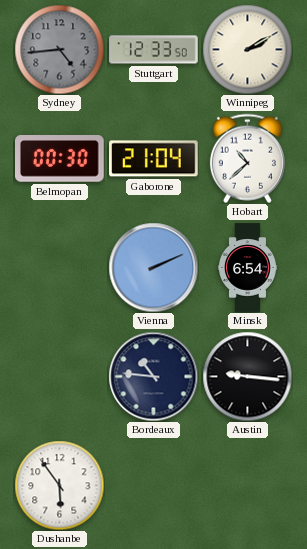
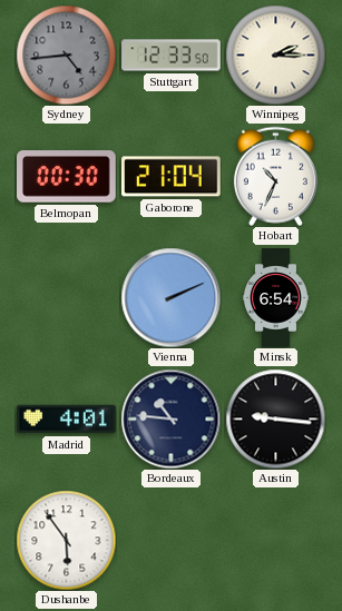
Winnipeg: 2:10 -> 2:15 (275, 55)
Hobart: 10:38 -> 10:34 (275, 176)
Madrid: none -> 4:01 (67, 420)
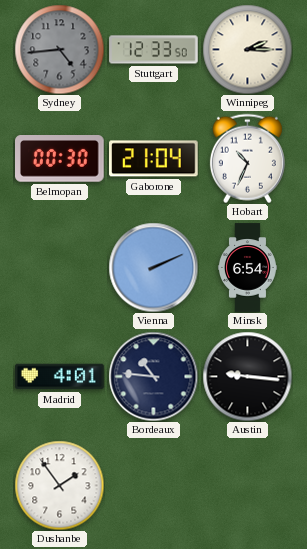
Dushanbe: 5:54 -> 1:54 (59, 485)
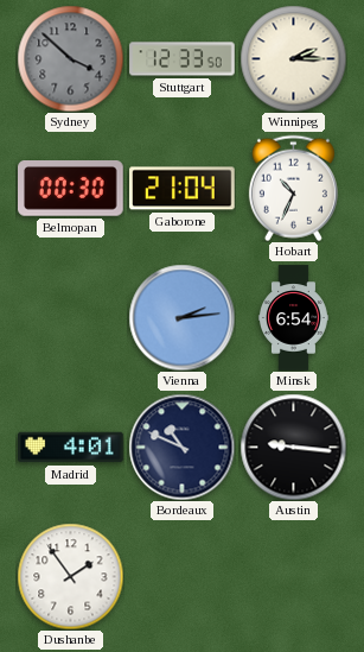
Sydney: 4:44 -> 3:52 (70, 58)
Vienna: 2:11 -> 2:14 (181, 317)
Bordeaux: 10:46 -> 10:49 (181, 447)
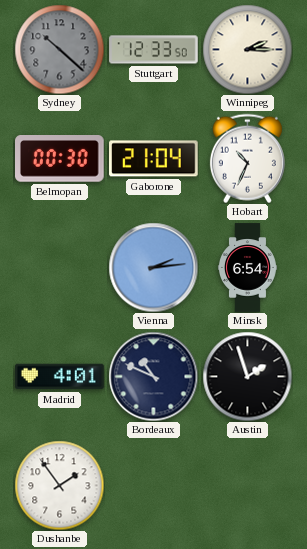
Sydney: 3:52 -> 10:22 (59, 49)
Austin: 9:16 -> 1:57 (247, 376)
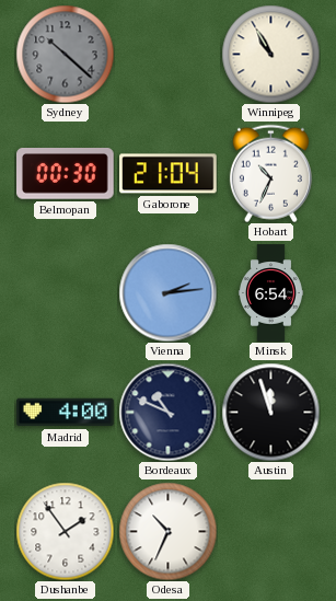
Stuttgart: 12:33 -> none (154, 50)
Winnipeg: 2:15 -> 10:55 (270, 54)
Madrid: 4:01 -> 4:00 (66, 413)
Austin: 1:57 -> 11:57 (270, 412)
Odesa: none -> 10:34 (167, 531)
